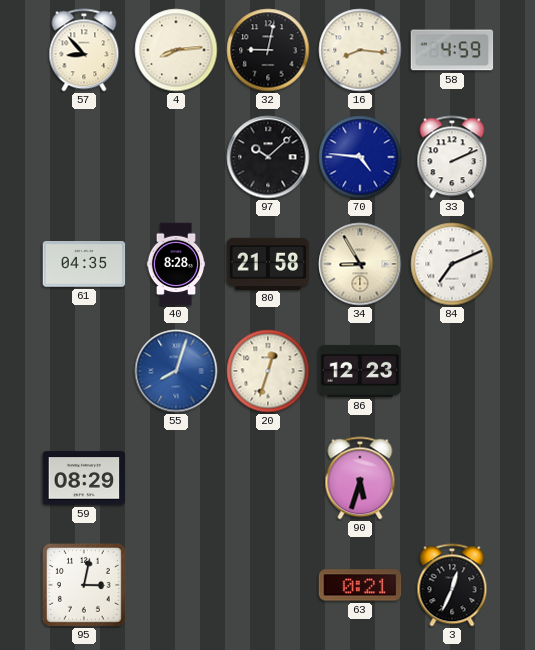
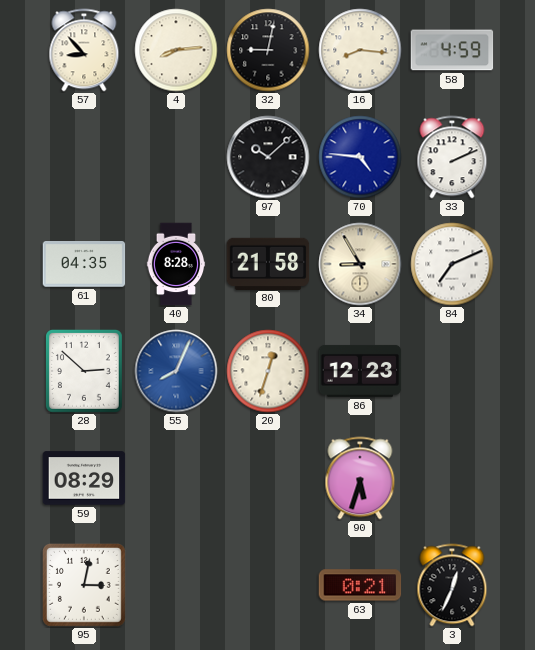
28: none -> 2:52 (84, 371)
55: 8:03 -> 8:04 (176, 371)
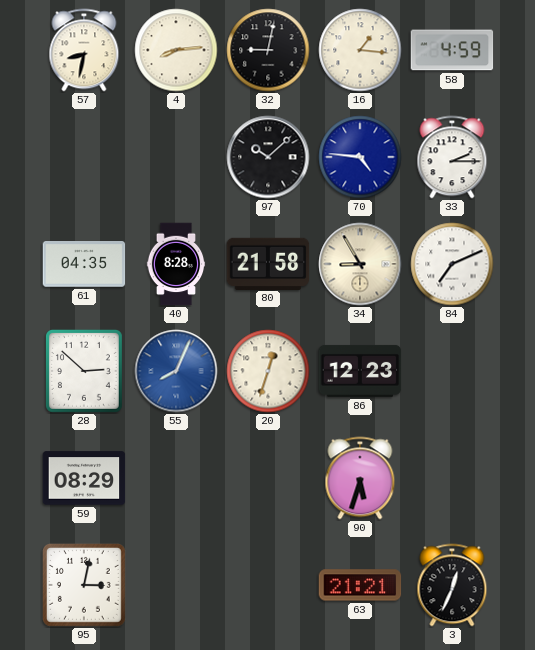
57: 8:53 -> 8:32 (84, 50)
16: 8:16 -> 1:16 (360, 50)
33: 2:11 -> 2:15 (452, 157)
63: 0:21 -> 21:21 (360, 585)
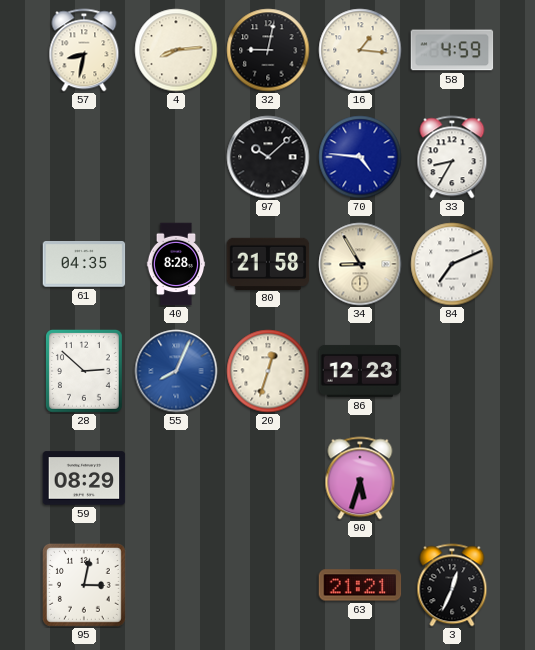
33: 2:15 -> 8:35 (452, 157)
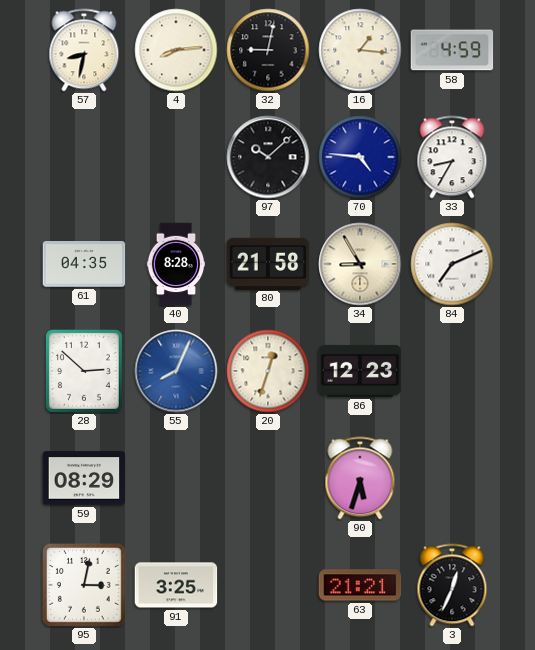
91: none -> 3:25 (176, 585)
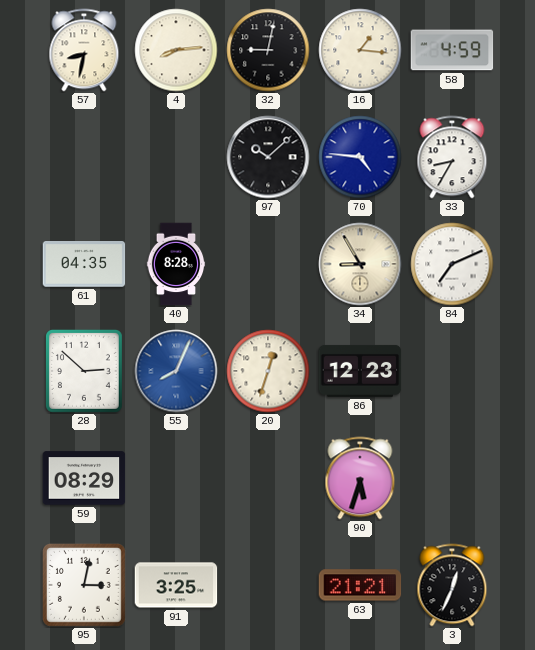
80: 21:58 -> none (268, 263)
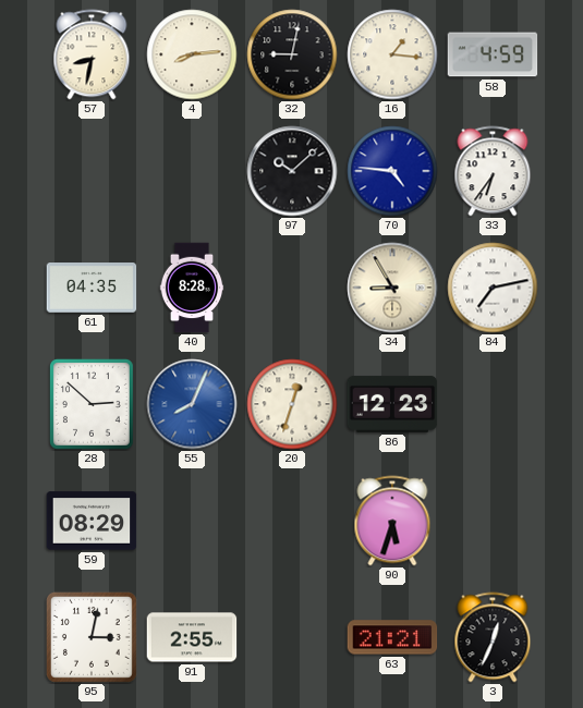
33: 8:35 -> 6:36 (493, 171)
84: 7:11 -> 7:13 (493, 288)
91: 3:25 -> 2:55 (192, 637)
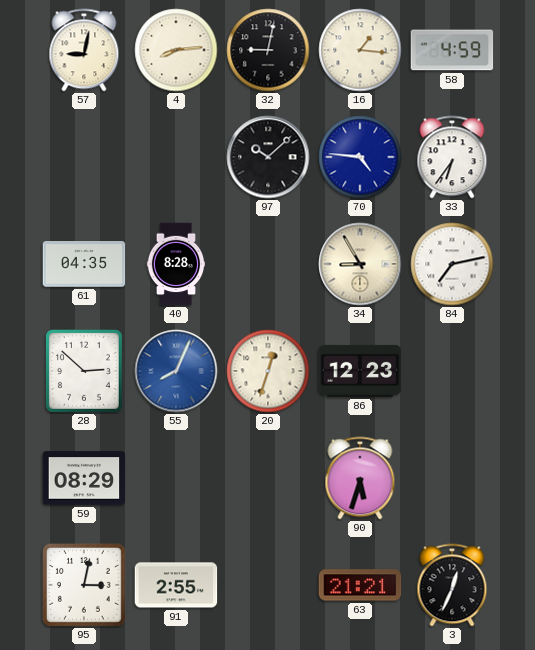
57: 8:32 -> 9:02 (84, 50)
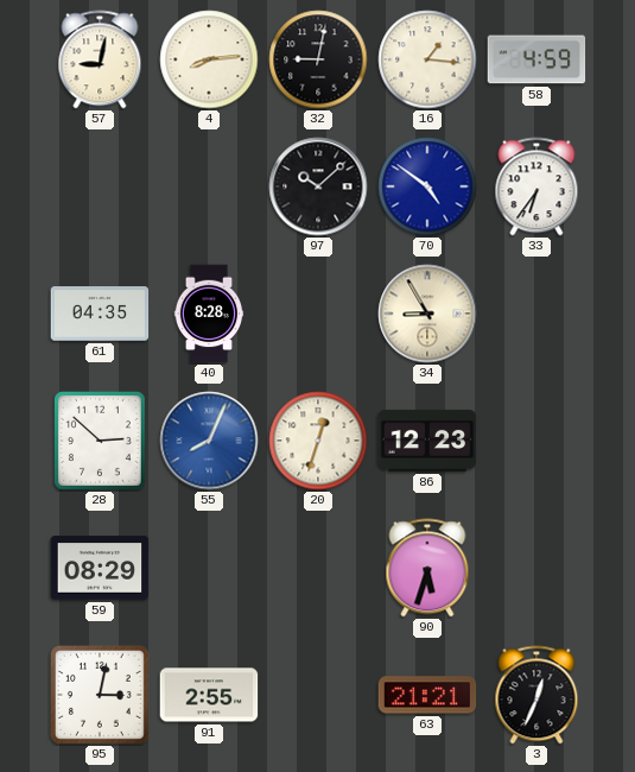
70: 4:46 -> 4:51 (427, 186)
84: 7:13 -> none (452, 264)
